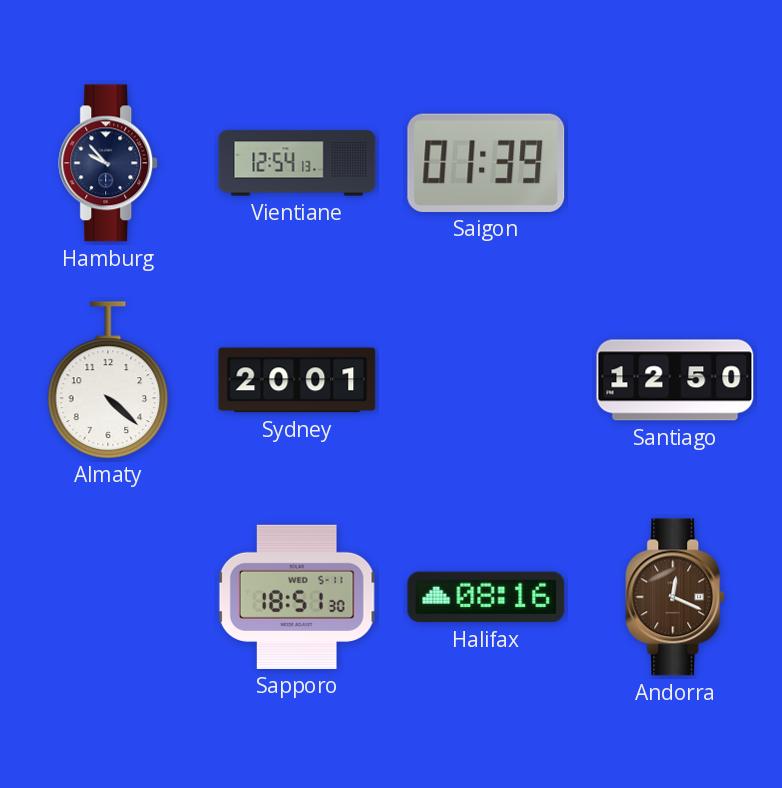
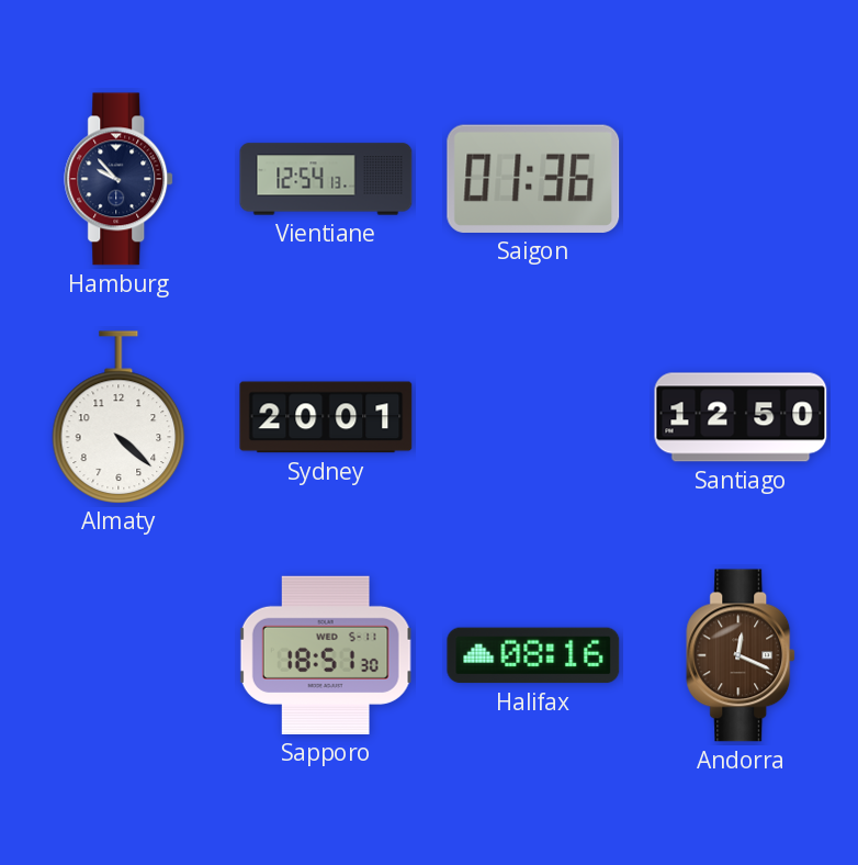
Saigon: 01:39 -> 01:36 (533, 179)
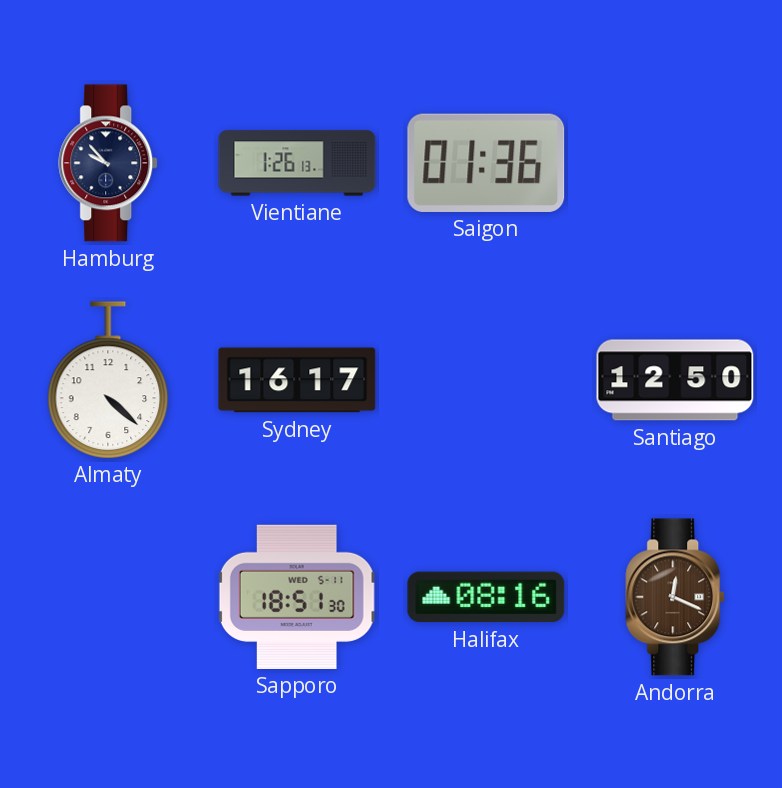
Vientiane: 12:54 -> 1:26 (297, 163)
Sydney: 20:01 -> 16:17 (297, 380)
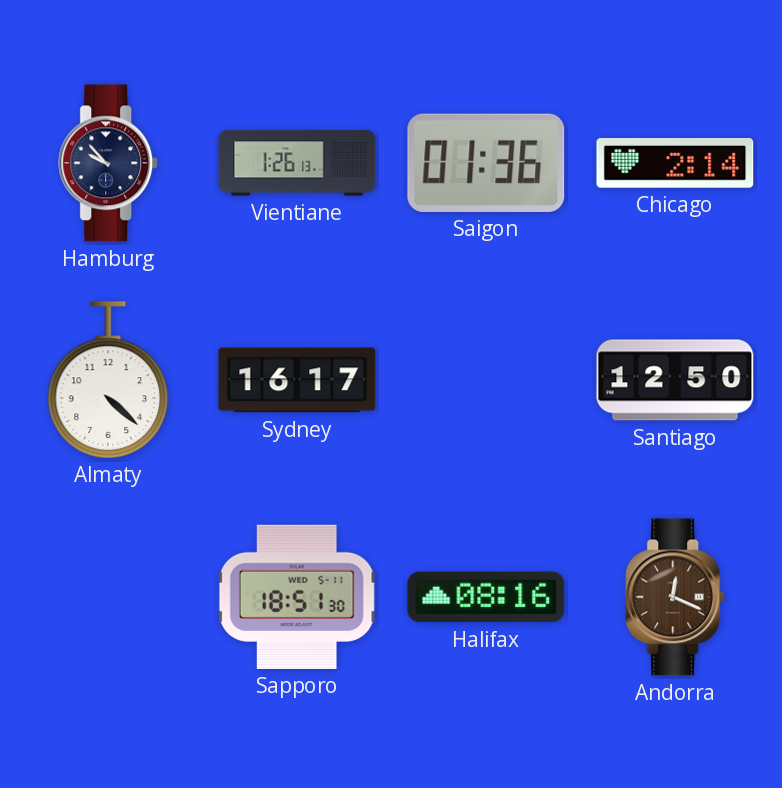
Chicago: none -> 2:14 (675, 164)
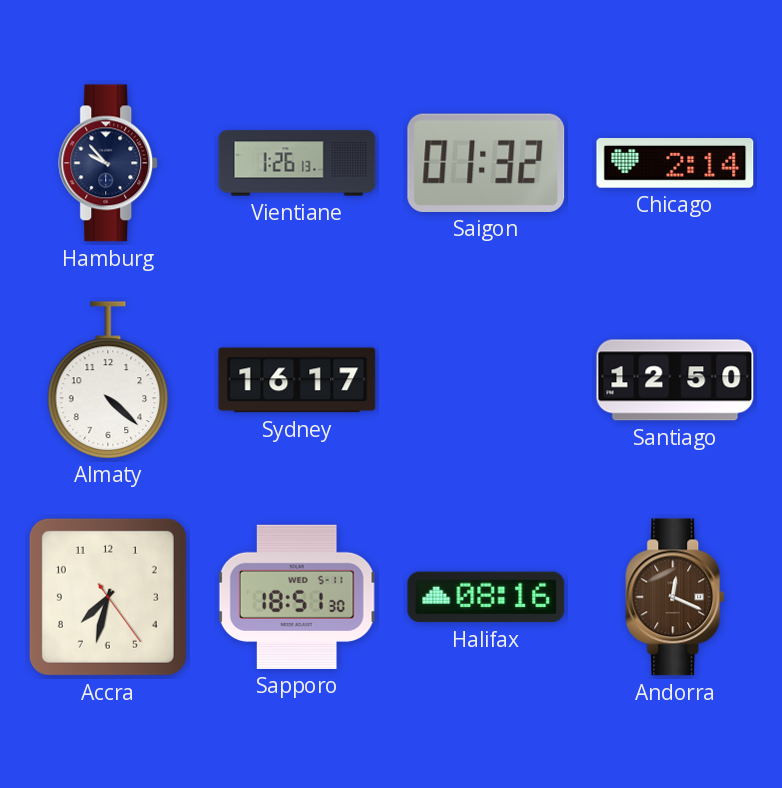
Saigon: 01:36 -> 01:32 (486, 163)
Accra: none -> 7:32 (108, 597)
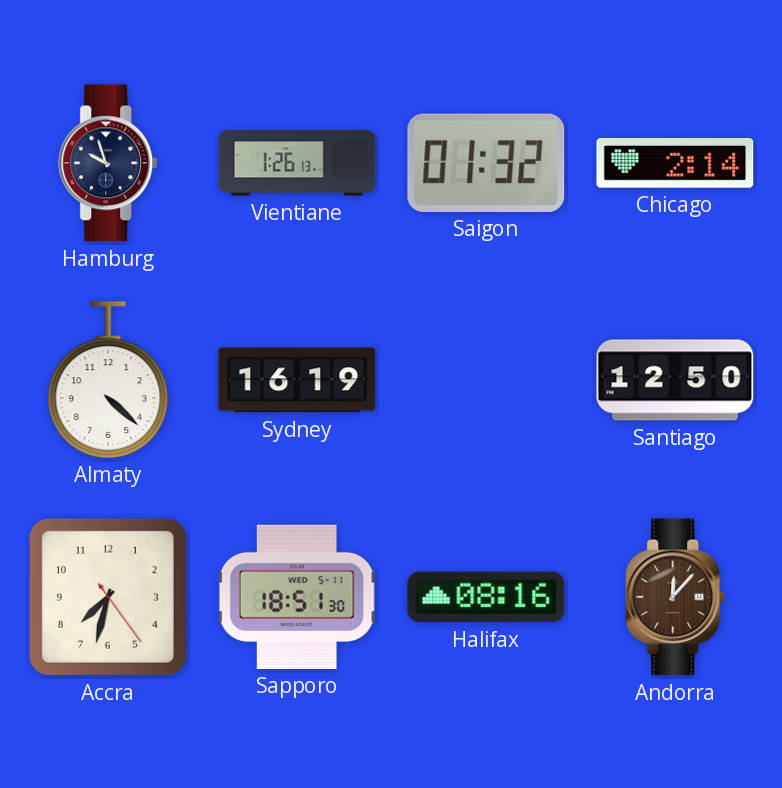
Hamburg: 9:53 -> 9:57 (109, 163)
Sydney: 16:17 -> 16:19 (297, 380)
Andorra: 12:19 -> 12:07 (676, 597)
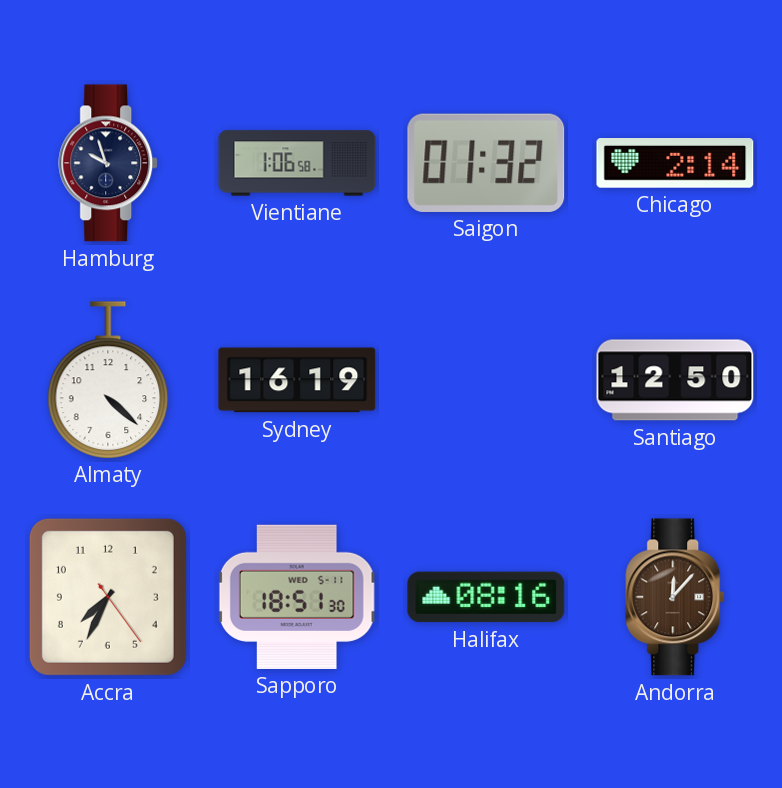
Vientiane: 1:26 -> 1:06 (297, 163)
Accra: 7:32 -> 7:34 (108, 597)
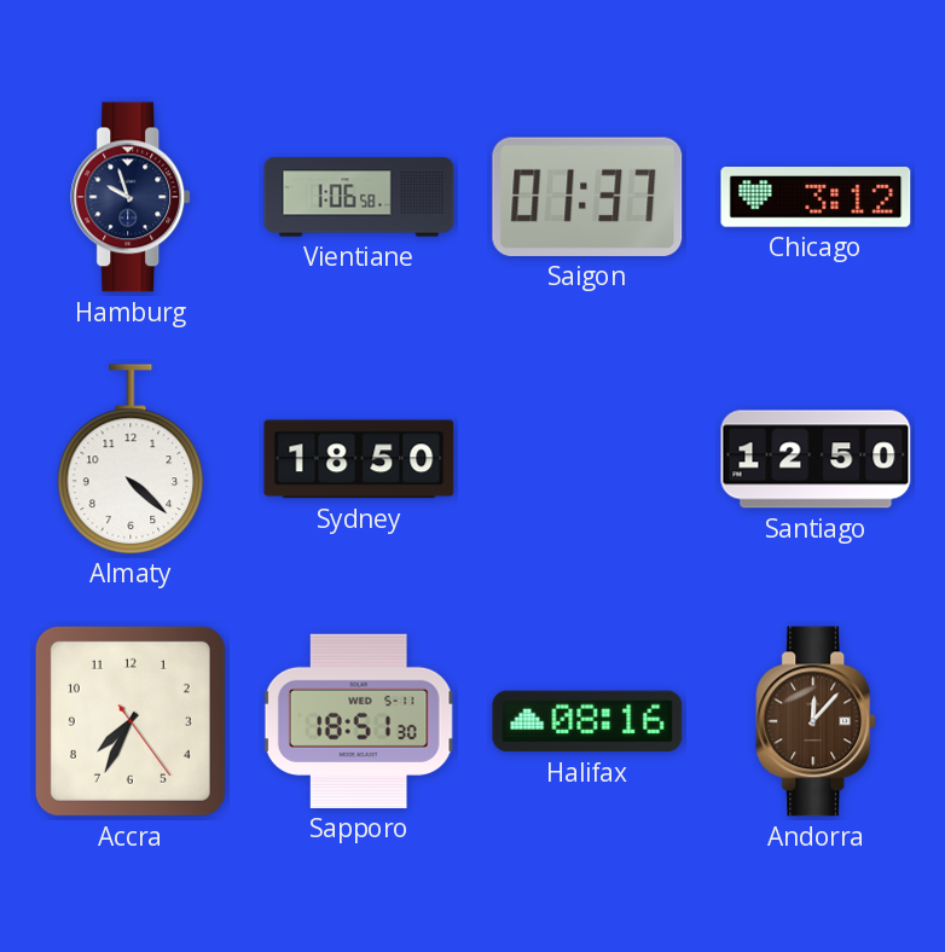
Saigon: 01:32 -> 01:37 (587, 197)
Chicago: 2:14 -> 3:12 (816, 198)
Sydney: 16:19 -> 18:50 (359, 459)
